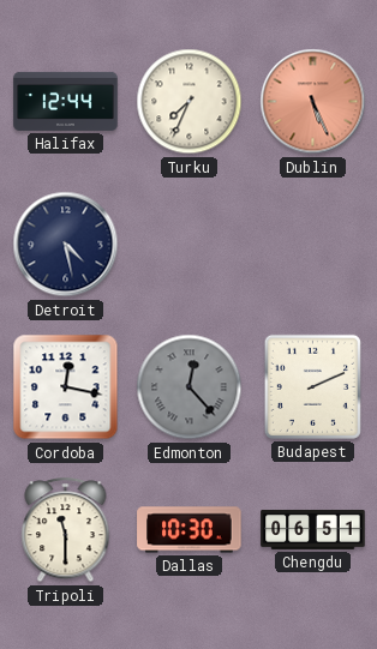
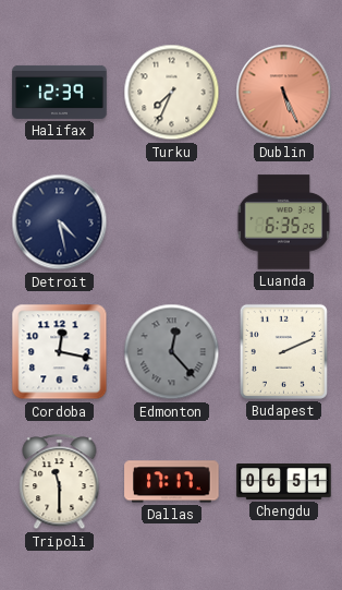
Halifax: 12:44 -> 12:39 (60, 92)
Luanda: none -> 6:35 (284, 222)
Dallas: 10:30 -> 17:17 (172, 482)
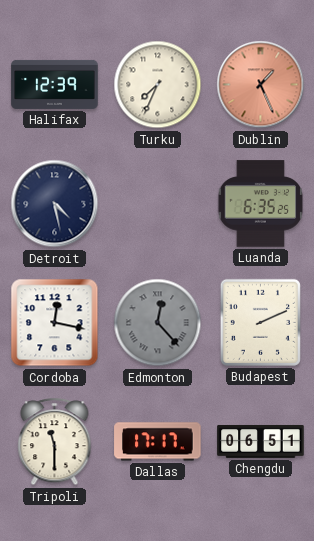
Dublin: 5:26 -> 1:26 (261, 85)
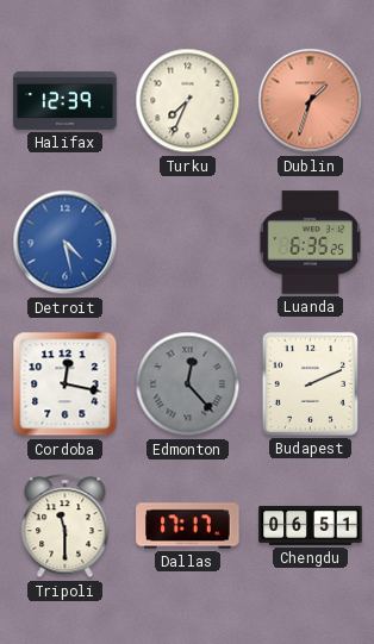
Dublin: 1:26 -> 1:33 (311, 101)
Detroit dial: navy -> blue (66, 243)
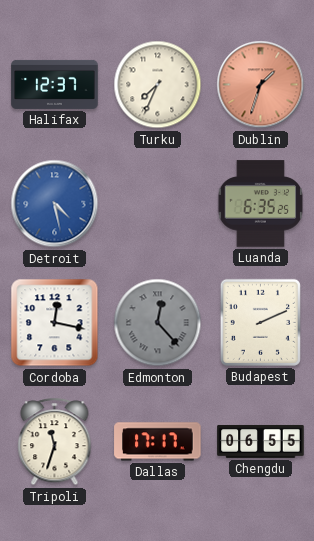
Halifax: 12:39 -> 12:37 (55, 84)
Tripoli: 11:30 -> 11:33 (55, 442)
Chengdu: 06:51 -> 06:55 (261, 441)
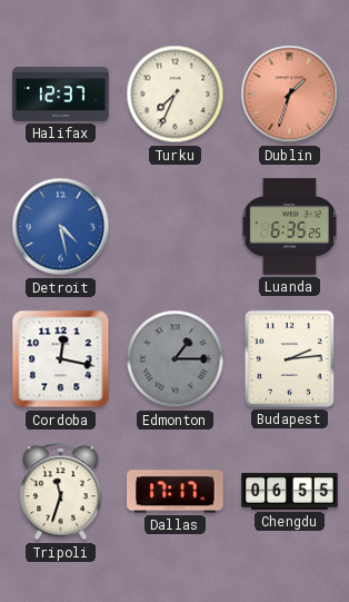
Edmonton: 12:23 -> 1:15 (176, 359)
Budapest: 2:11 -> 2:14 (289, 358)
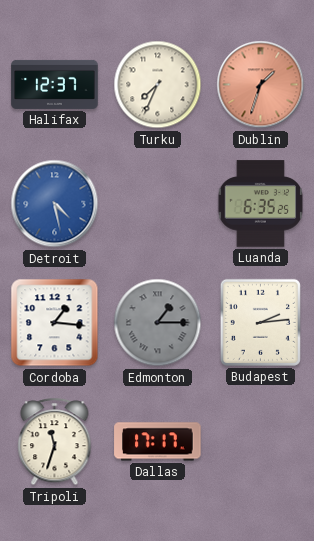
Cordoba: 12:17 -> 1:16 (55, 323)
Chengdu: 06:55 -> none (290, 491)
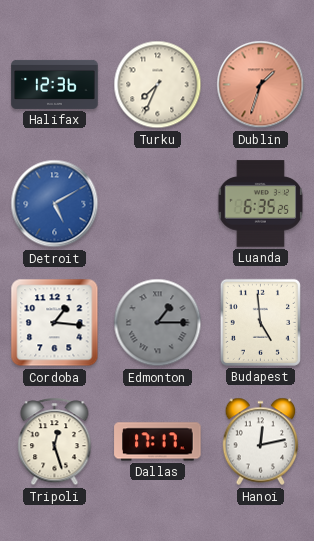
Halifax: 12:37 -> 12:36 (55, 84)
Detroit: 4:28 -> 5:10 (55, 204)
Budapest: 2:14 -> 4:59 (260, 322)
Tripoli: 11:33 -> 12:27 (55, 442)
Hanoi: none -> 12:13 (261, 442)
